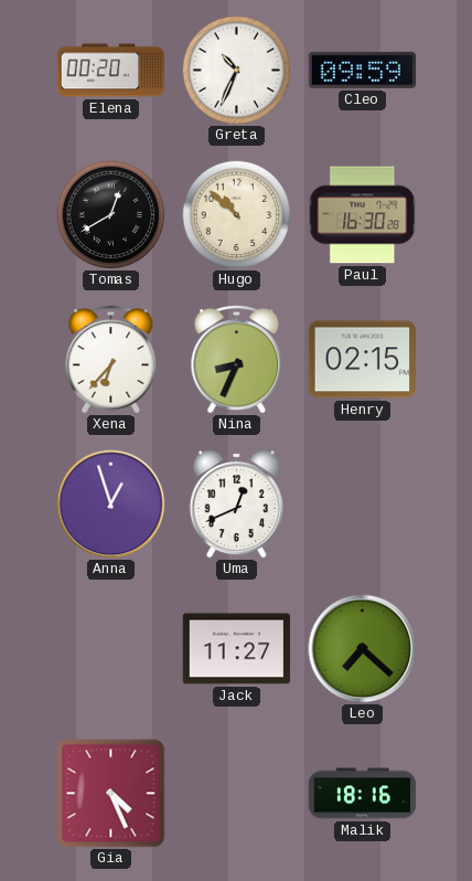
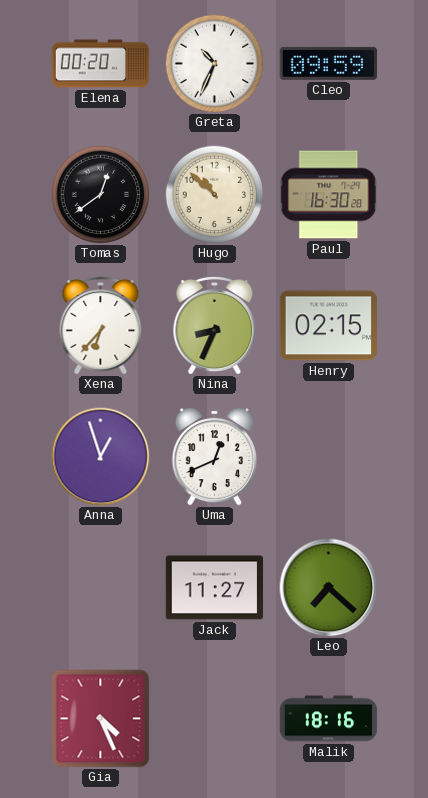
Tomas: 12:40 -> 12:39 (101, 195)
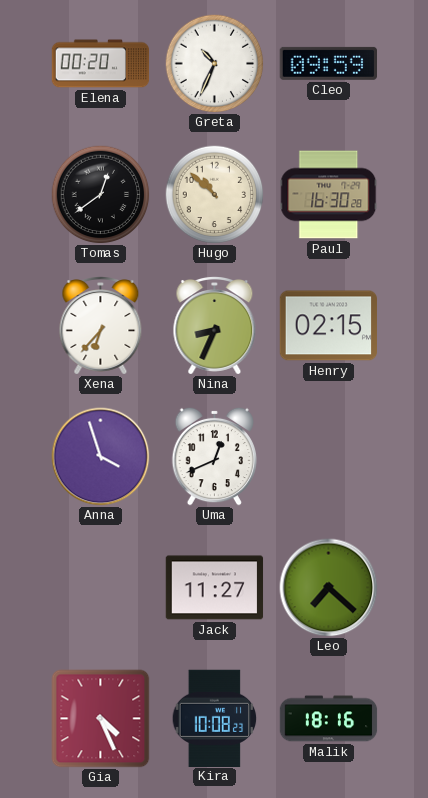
Anna: 12:57 -> 3:57 (101, 457)
Kira: none -> 10:08 (215, 718)
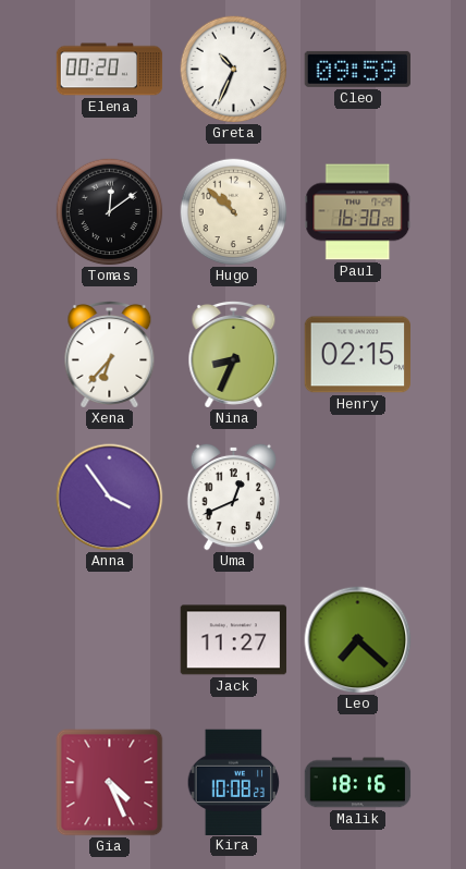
Tomas: 12:39 -> 12:09 (110, 212)
Anna: 3:57 -> 3:54 (110, 498)
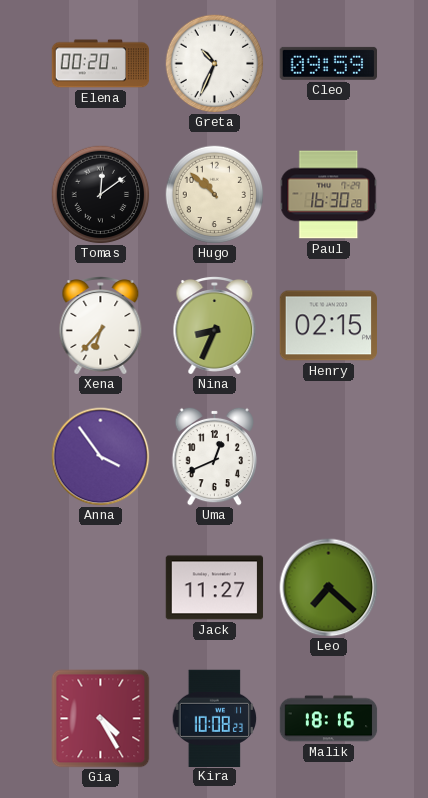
Gia: 4:26 -> 4:25 (101, 719)
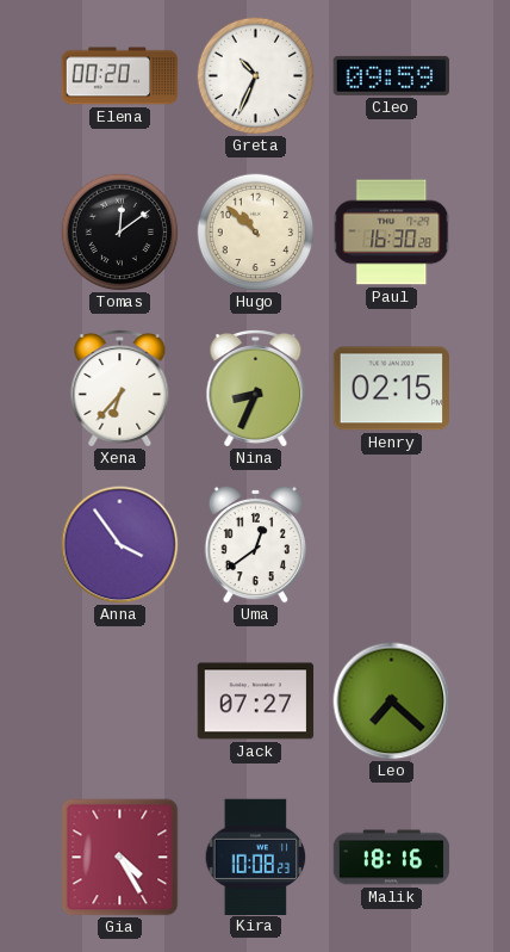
Uma: 12:41 -> 12:39 (255, 544)
Jack: 11:27 -> 07:27 (256, 701)
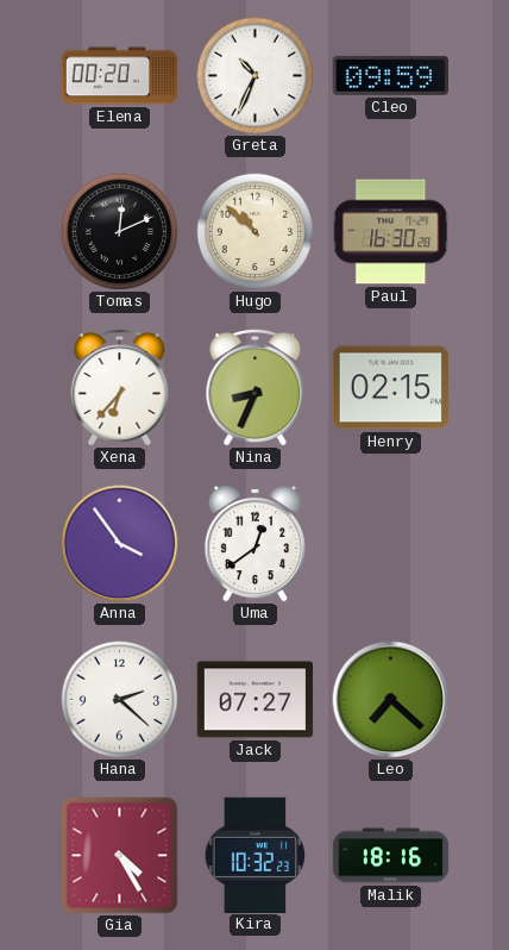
Tomas: 12:09 -> 12:11 (120, 232)
Hana: none -> 2:22 (120, 700)
Kira: 10:08 -> 10:32 (256, 855)
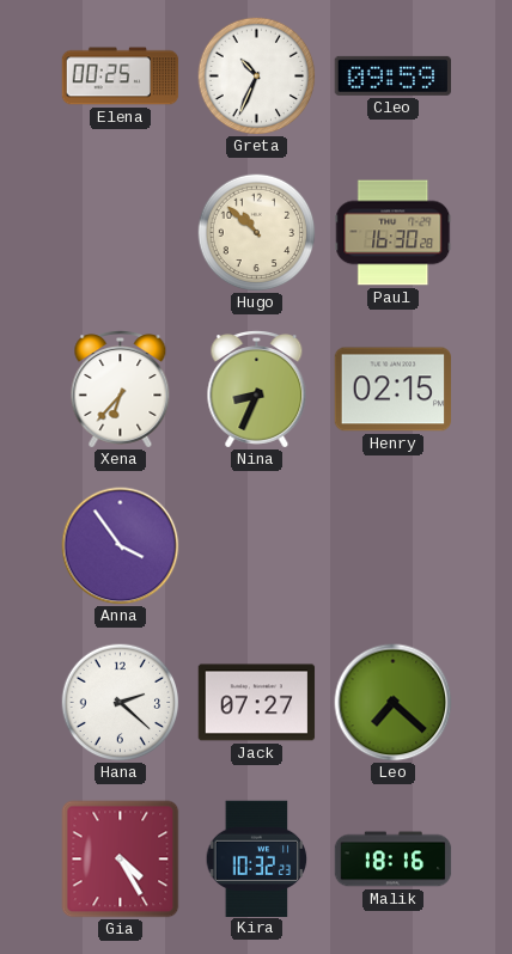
Elena: 00:20 -> 00:25 (121, 77)
Tomas: 12:11 -> none (120, 232)
Uma: 12:39 -> none (254, 543)
